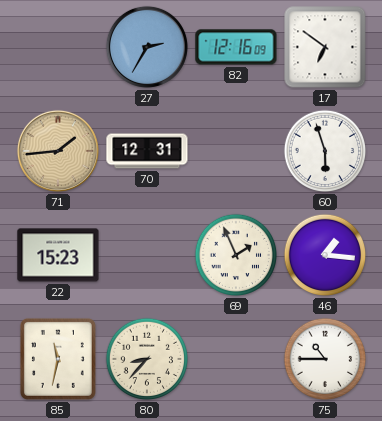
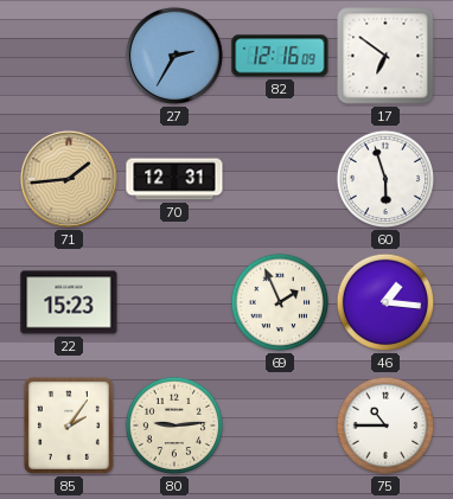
85: 11:32 -> 2:06 (69, 426)
80: 8:37 -> 9:14 (174, 426)
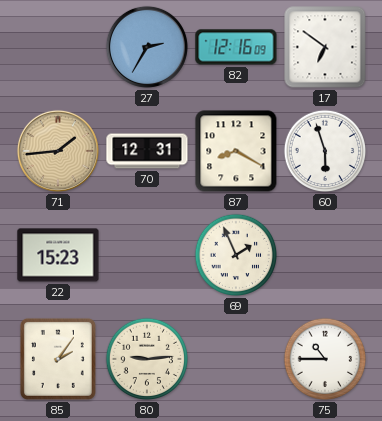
87: none -> 8:20 (236, 151)
46: 1:16 -> none (385, 302)
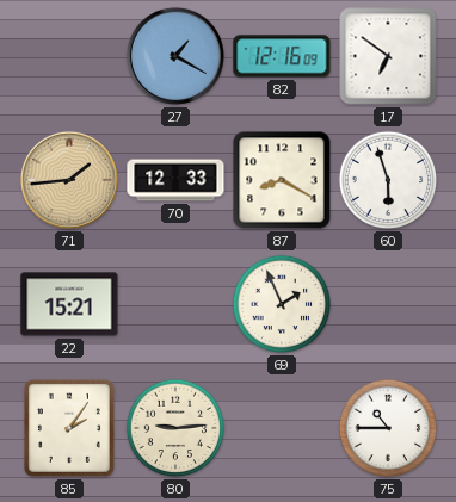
27: 2:35 -> 1:20 (175, 56)
70: 12:31 -> 12:33 (175, 180)
22: 15:23 -> 15:21 (69, 304)
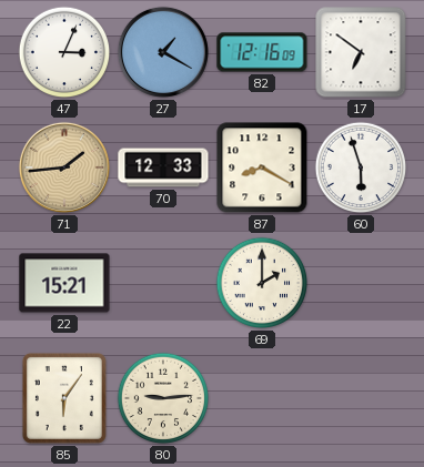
47: none -> 3:04 (64, 52)
69: 1:56 -> 2:00 (262, 283)
85: 2:06 -> 6:06 (64, 398)
75: 10:45 -> none (388, 428)
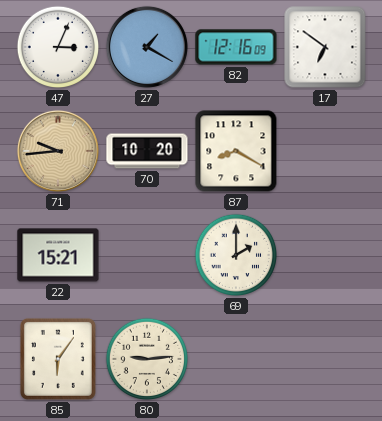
71: 1:44 -> 9:44 (58, 151)
70: 12:33 -> 10:20 (147, 151)
60: 5:57 -> none (361, 167)
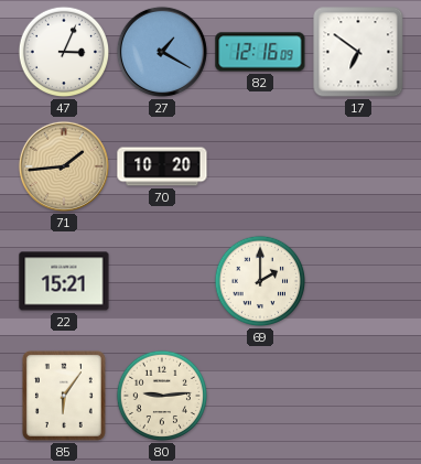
71: 9:44 -> 1:44 (64, 166)
87: 8:20 -> none (236, 151)
